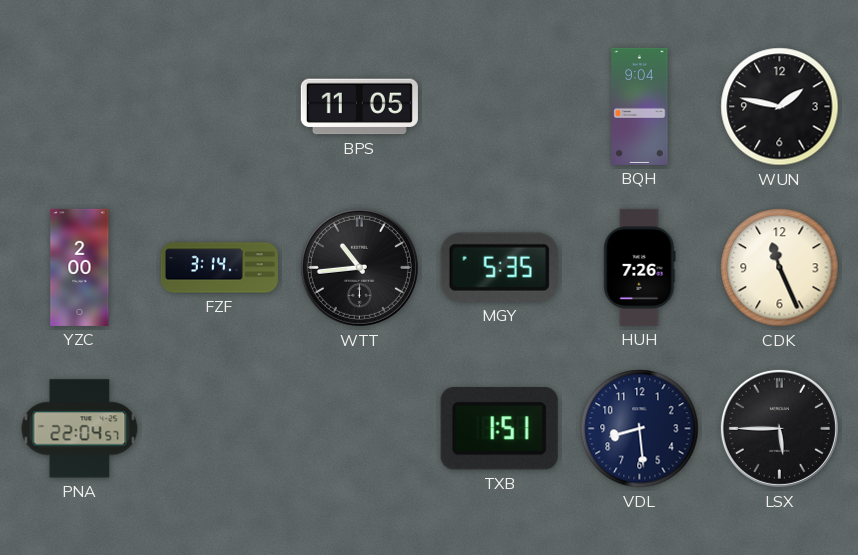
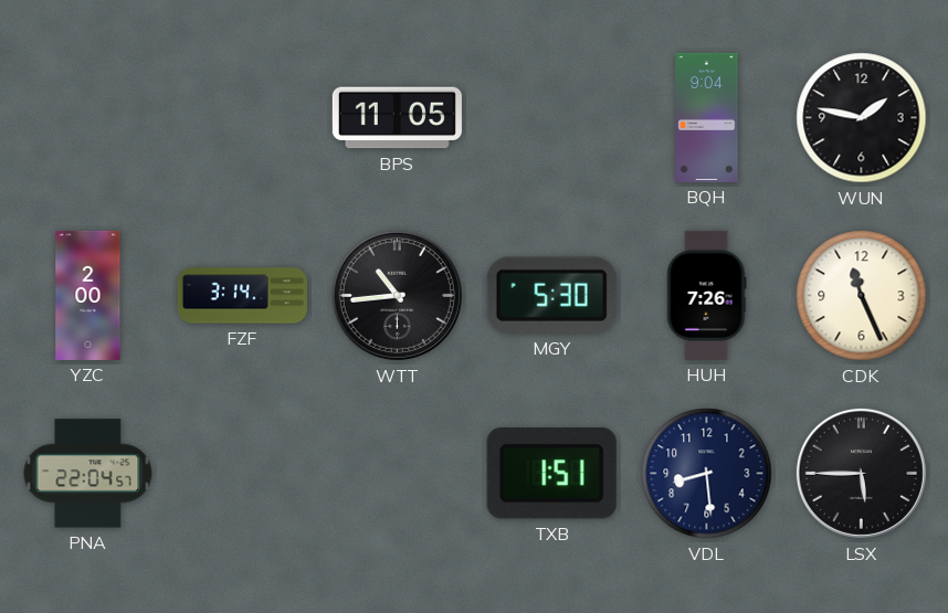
MGY: 5:35 -> 5:30 (551, 295)
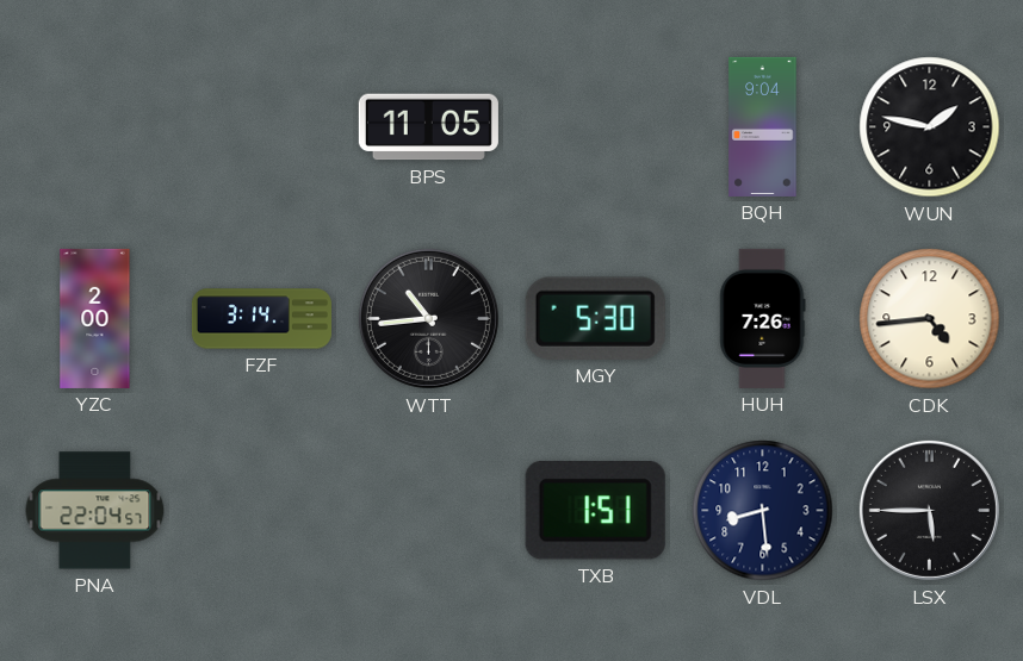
CDK: 11:26 -> 4:44 (930, 319)
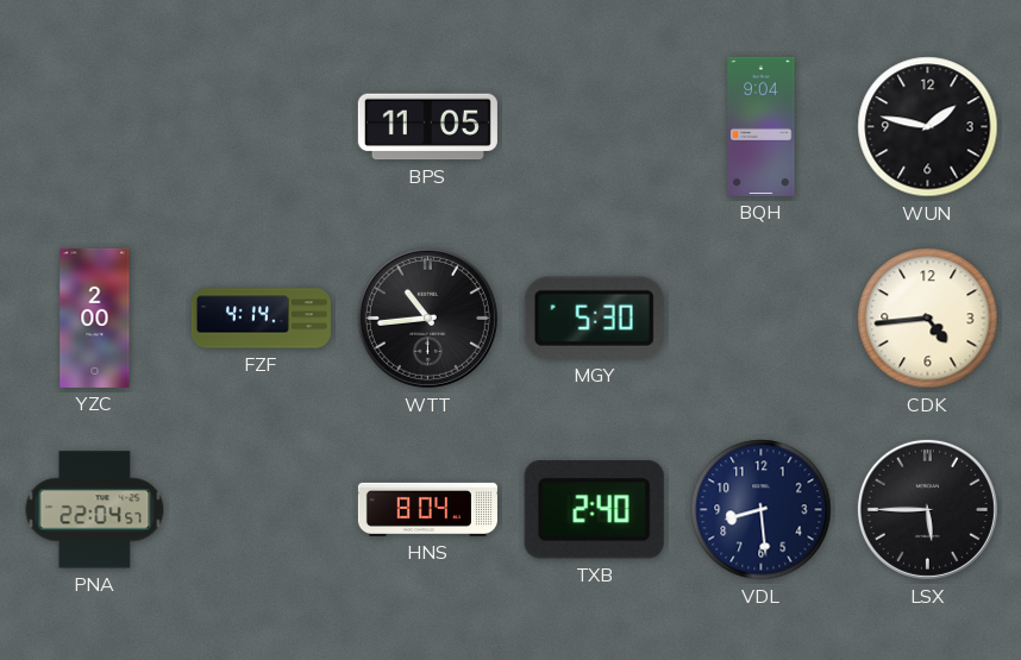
FZF: 3:14 -> 4:14 (261, 319)
HUH: 7:26 -> none (763, 318)
HNS: none -> 8:04 (427, 509)
TXB: 1:51 -> 2:40 (594, 510)
